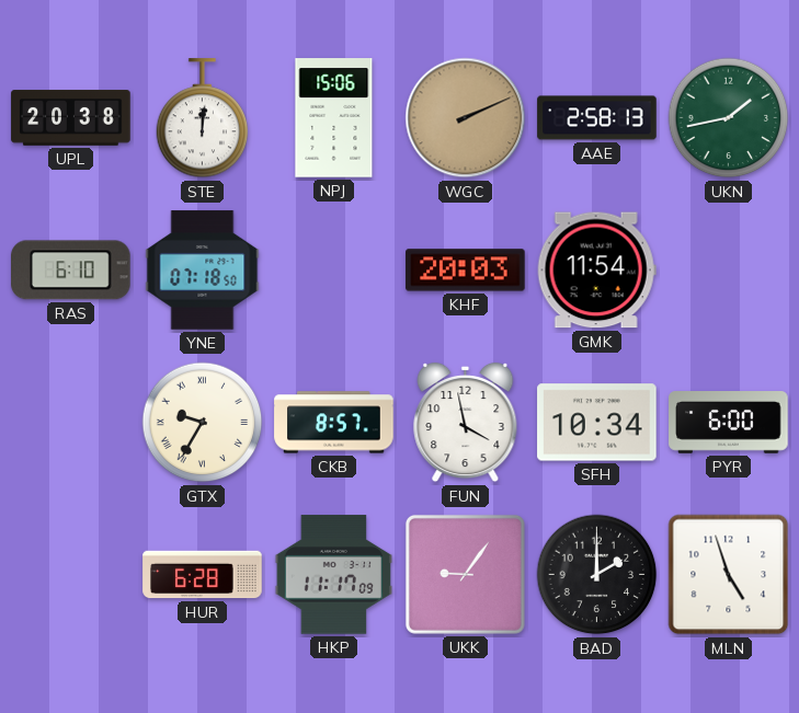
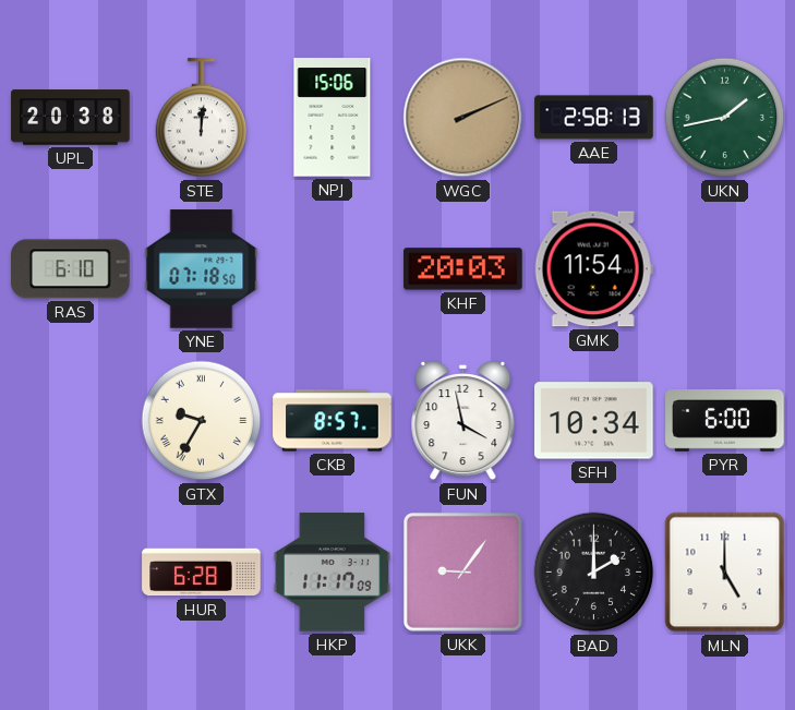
MLN: 4:57 -> 5:00 (725, 573)
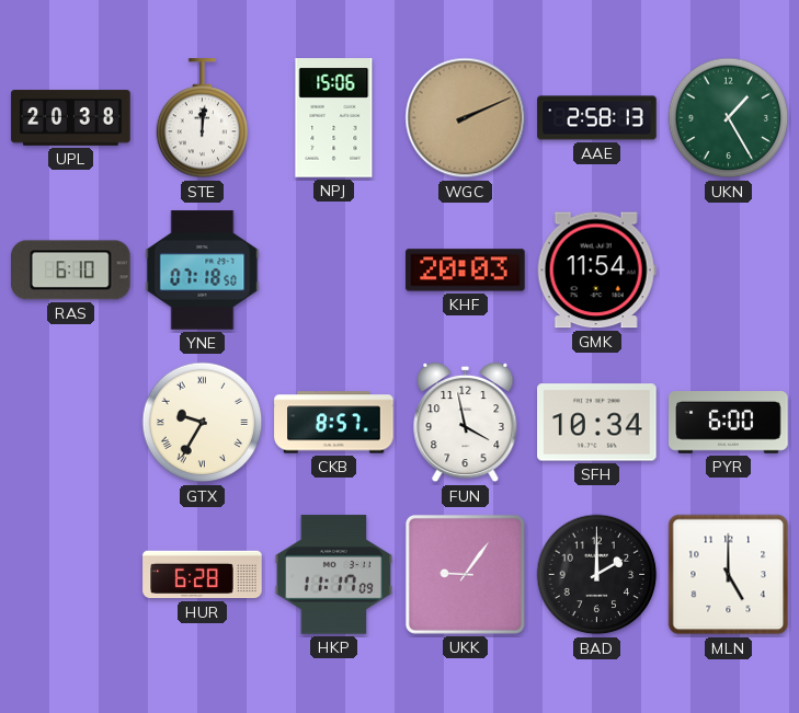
UKN: 1:43 -> 1:25 (729, 118)
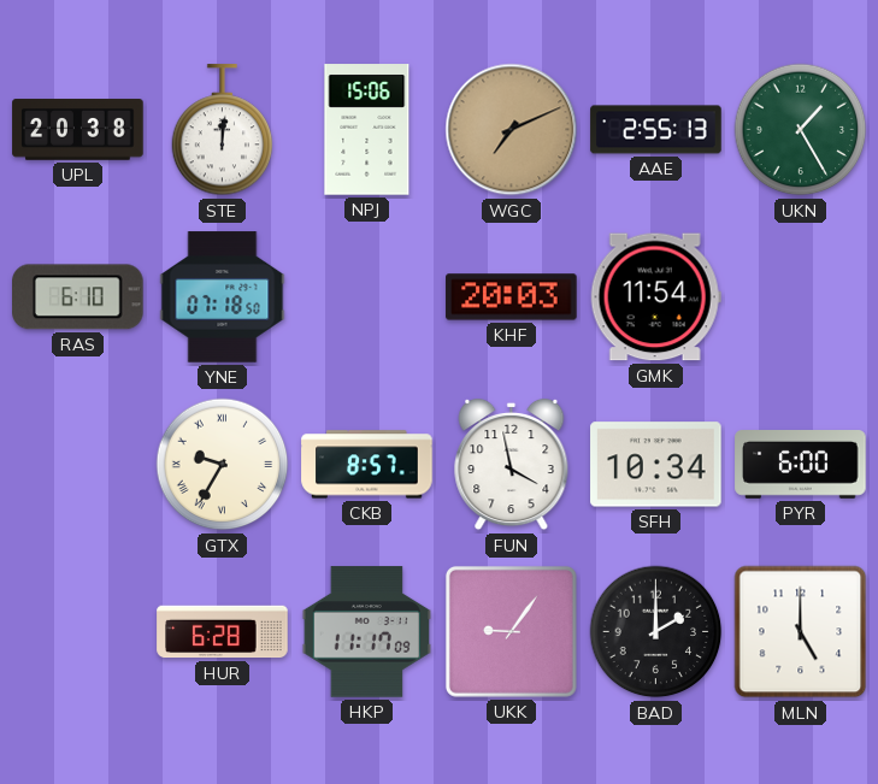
WGC: 2:11 -> 7:11 (512, 130)
AAE: 2:58 -> 2:55 (656, 130)
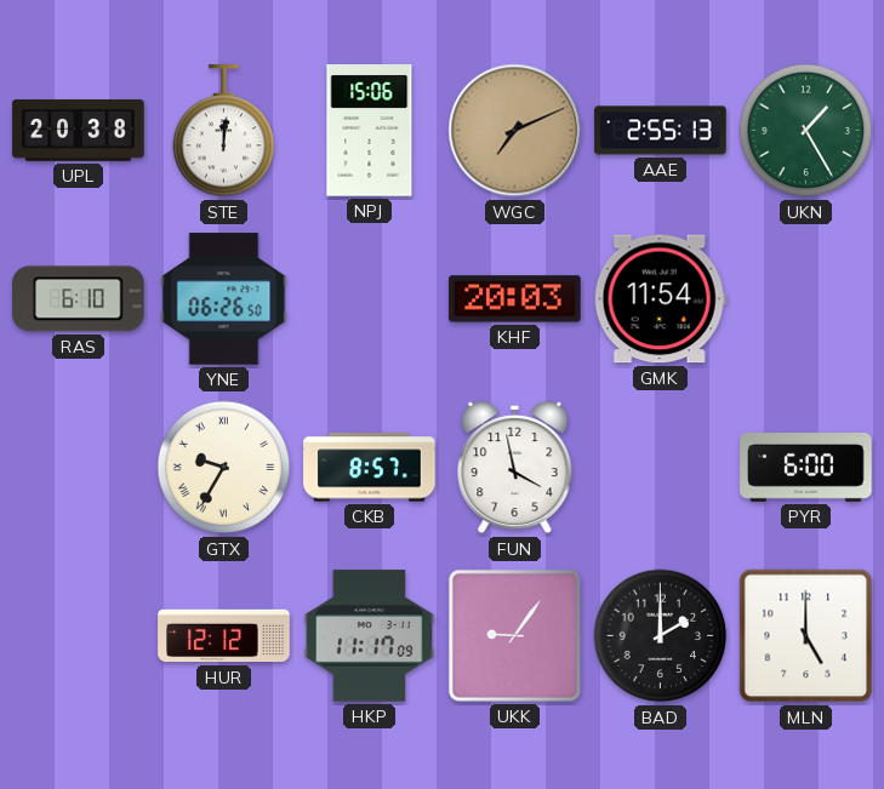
YNE: 07:18 -> 06:26 (224, 299)
SFH: 10:34 -> none (656, 465)
HUR: 6:28 -> 12:12 (224, 636)
